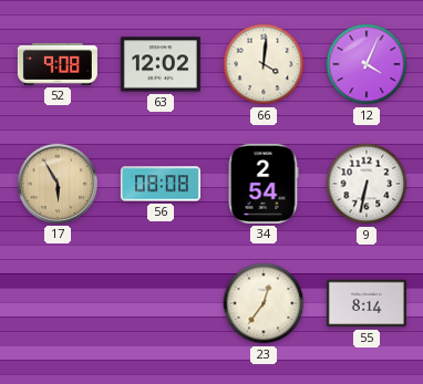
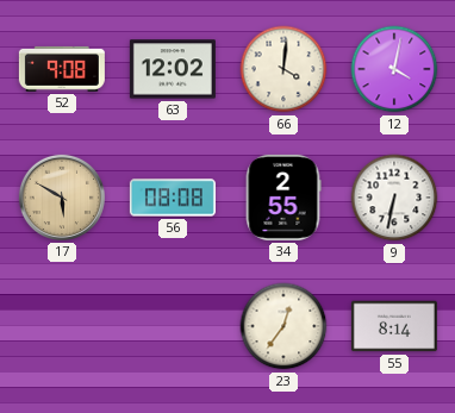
12: 4:04 -> 4:02 (394, 69)
17: 5:55 -> 5:50 (62, 198)
34: 2:54 -> 2:55 (283, 198)
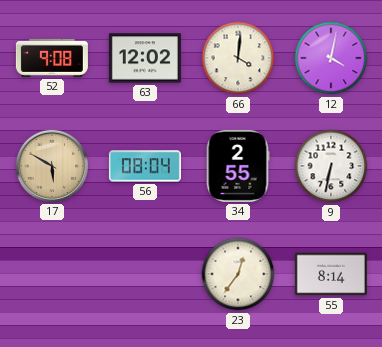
56: 08:08 -> 08:04 (145, 166)
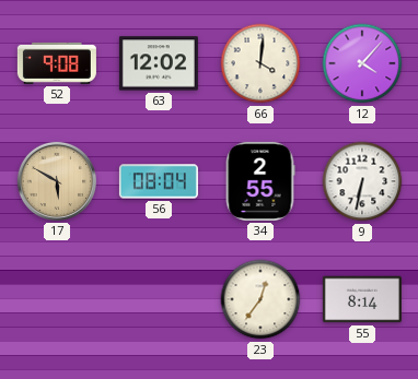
12: 4:02 -> 4:07 (362, 63)
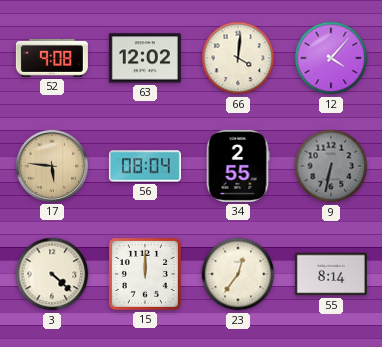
17: 5:50 -> 5:46 (52, 166)
9 dial: white -> grey (331, 166)
3: none -> 4:22 (52, 274)
15: none -> 12:00 (145, 274)
